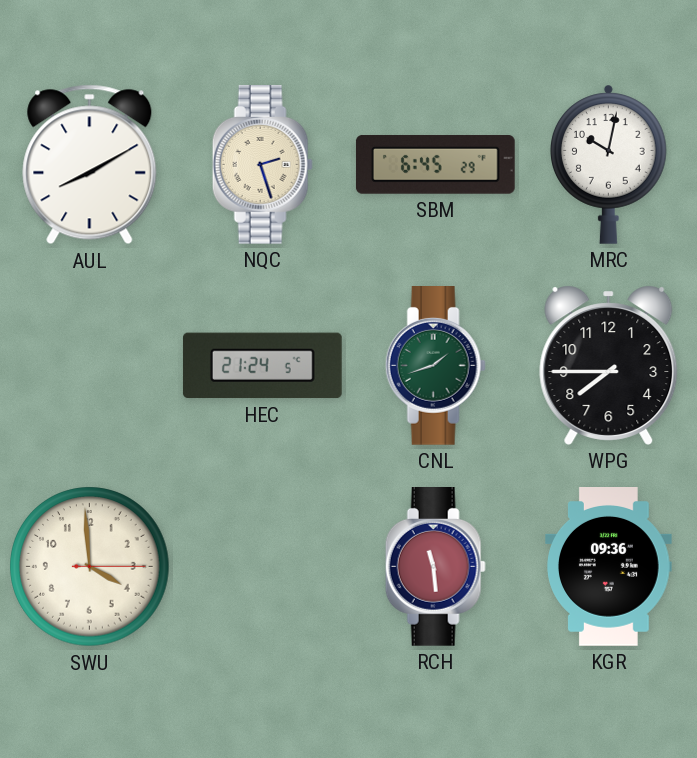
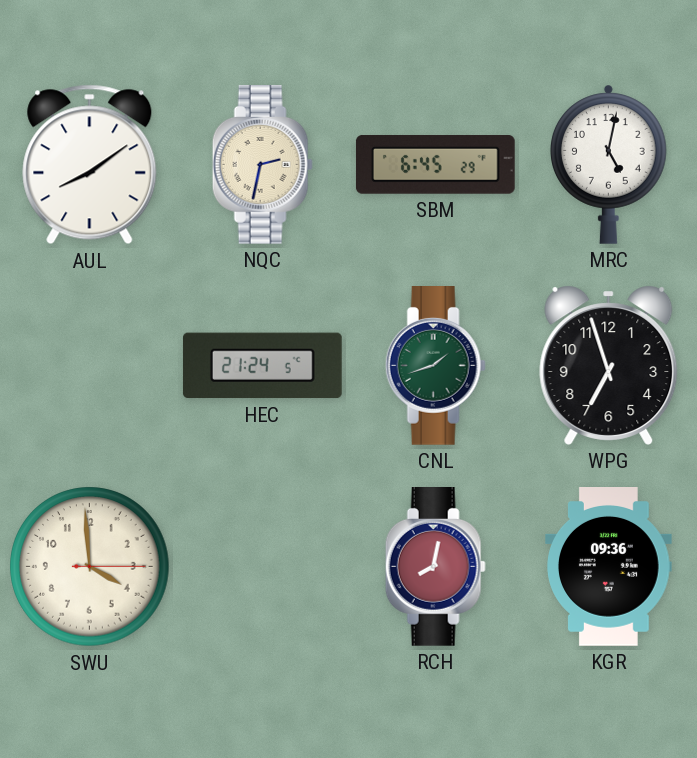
AUL: 8:10 -> 8:09 (90, 165)
NQC: 2:27 -> 2:32 (262, 165)
MRC: 10:02 -> 5:02 (609, 164)
WPG: 7:45 -> 6:57 (609, 365)
RCH: 11:29 -> 8:02 (435, 567)
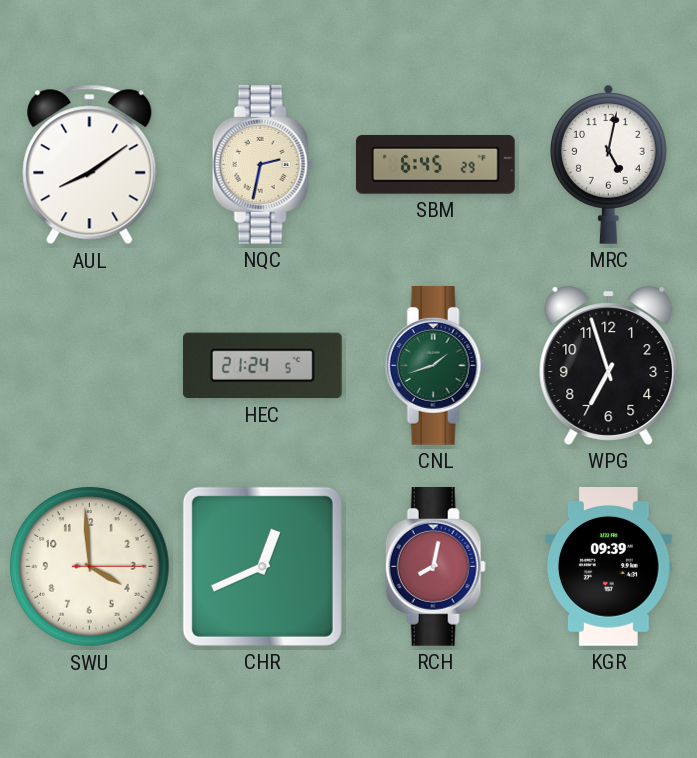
CHR: none -> 12:41 (262, 566)
KGR: 09:36 -> 09:39 (609, 567)
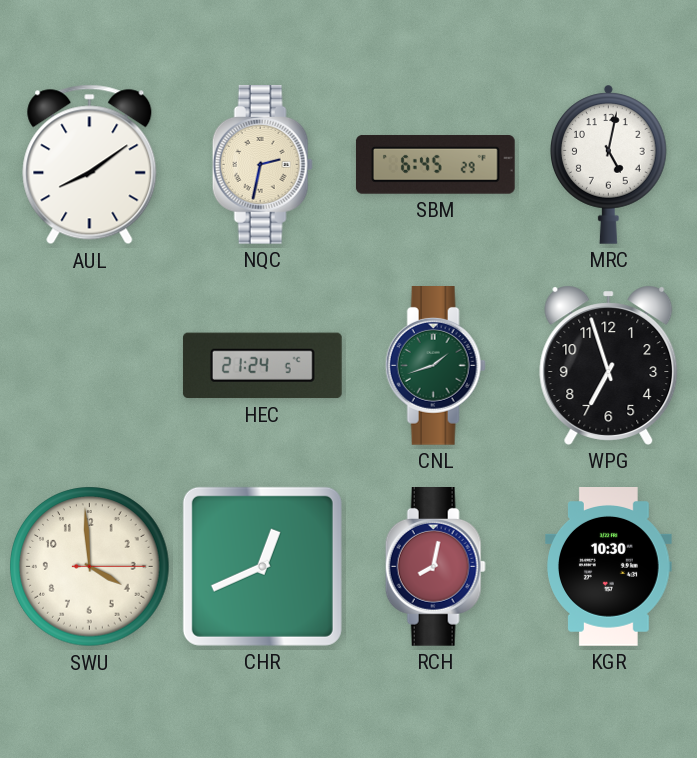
KGR: 09:39 -> 10:30 (609, 567)
